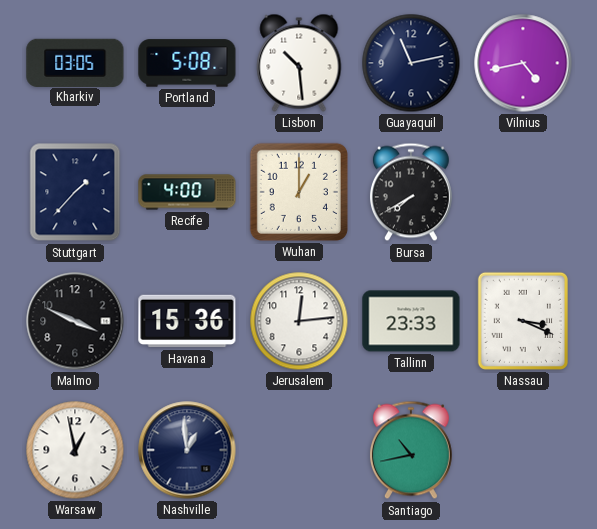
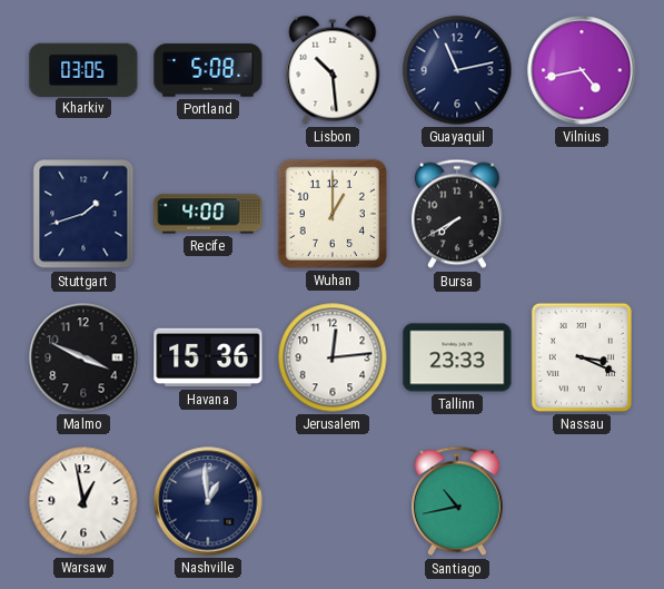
Stuttgart: 1:37 -> 1:42 (83, 214)
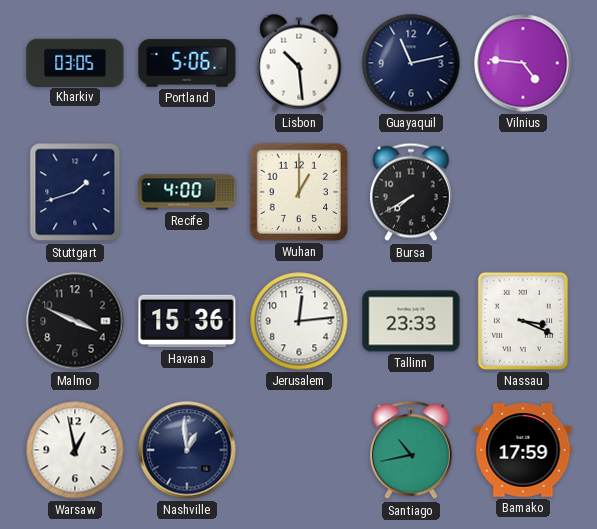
Portland: 5:08 -> 5:06 (187, 63)
Vilnius: 4:43 -> 4:46 (523, 63)
Bamako: none -> 17:59 (523, 450)
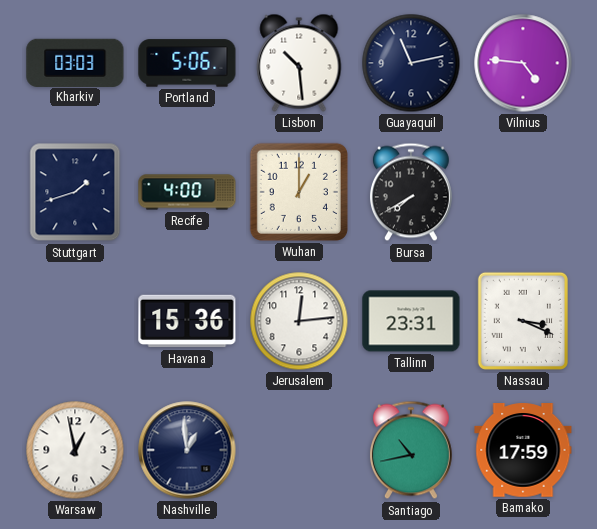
Kharkiv: 03:05 -> 03:03 (75, 62)
Malmo: 3:49 -> none (75, 321)
Tallinn: 23:33 -> 23:31 (411, 321)
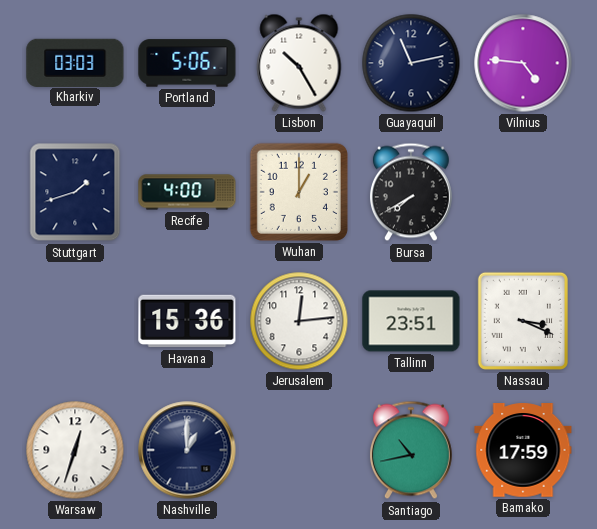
Lisbon: 10:29 -> 10:25 (299, 63)
Tallinn: 23:31 -> 23:51 (411, 321)
Warsaw: 12:58 -> 12:33 (75, 450)
Nashville: 12:59 -> 1:00 (187, 450)
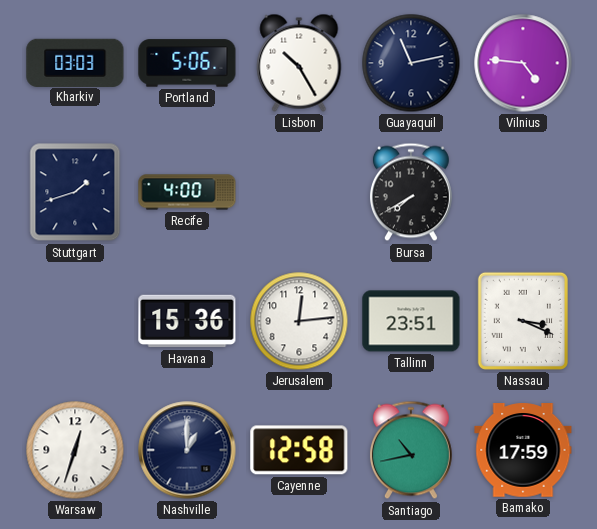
Wuhan: 1:00 -> none (299, 192)
Cayenne: none -> 12:58 (299, 450)
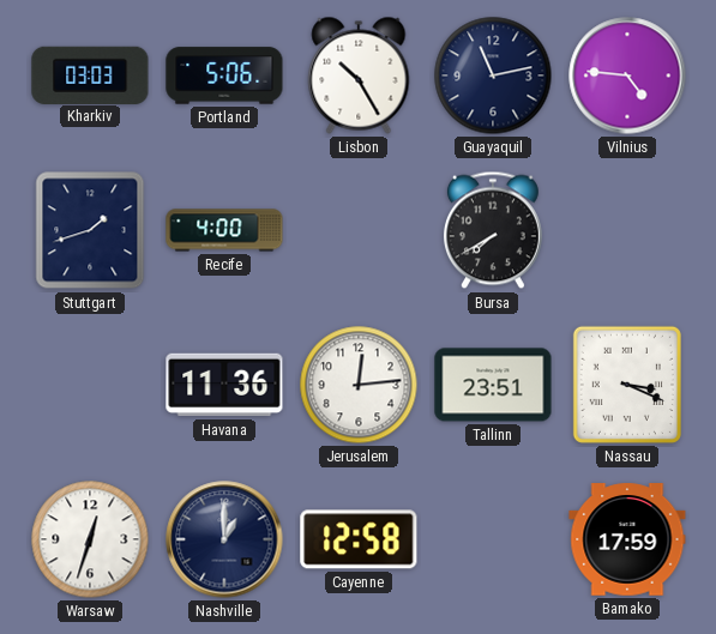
Havana: 15:36 -> 11:36 (224, 385)
Santiago: 10:43 -> none (411, 450)
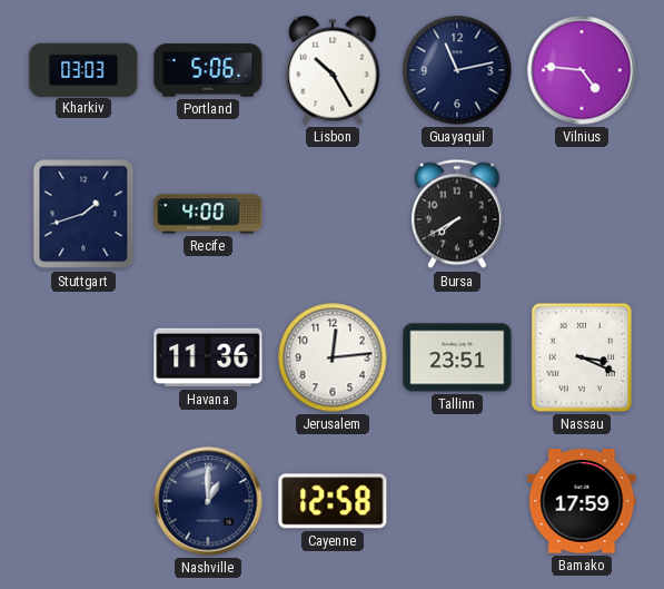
Warsaw: 12:33 -> none (90, 539)
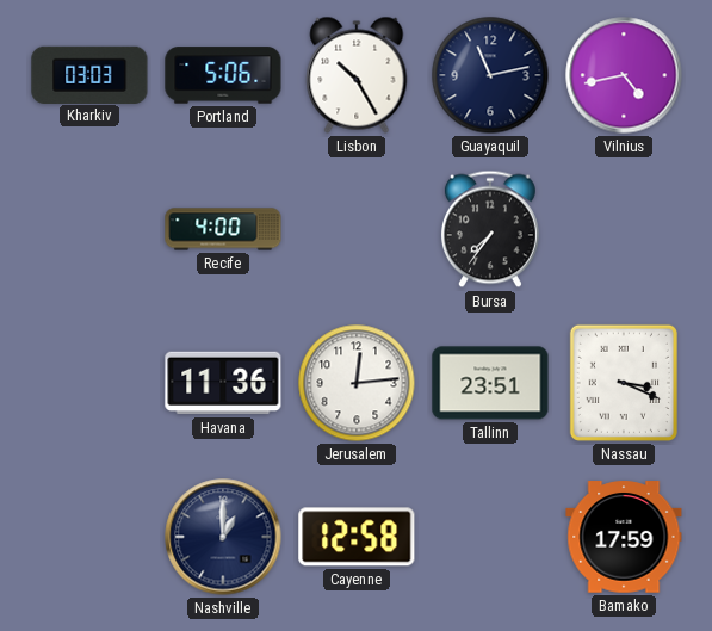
Vilnius: 4:46 -> 4:43 (624, 75)
Stuttgart: 1:42 -> none (83, 214)
Bursa: 7:40 -> 7:36 (490, 229)
